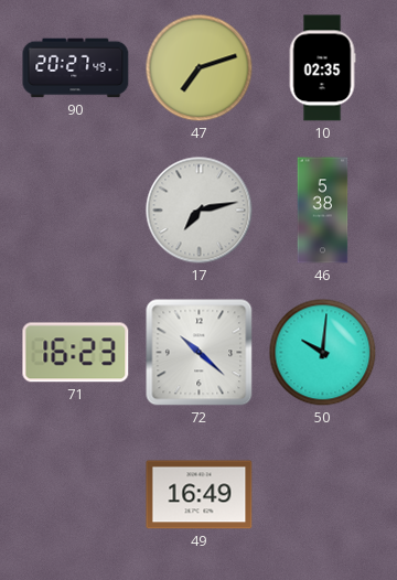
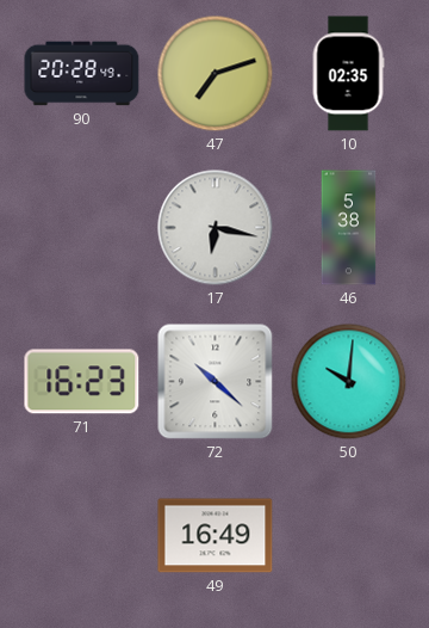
90: 20:27 -> 20:28 (82, 74)
17: 7:13 -> 6:17 (216, 228)
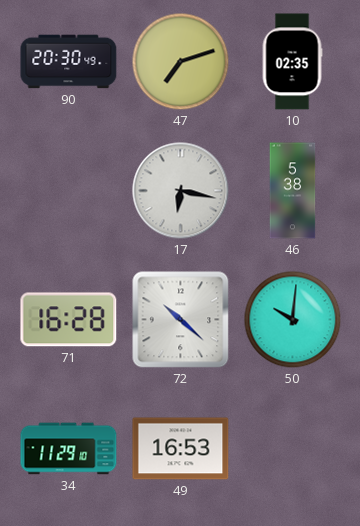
90: 20:28 -> 20:30 (69, 62)
71: 16:23 -> 16:28 (69, 320)
34: none -> 11:29 (69, 449)
49: 16:49 -> 16:53 (181, 449)
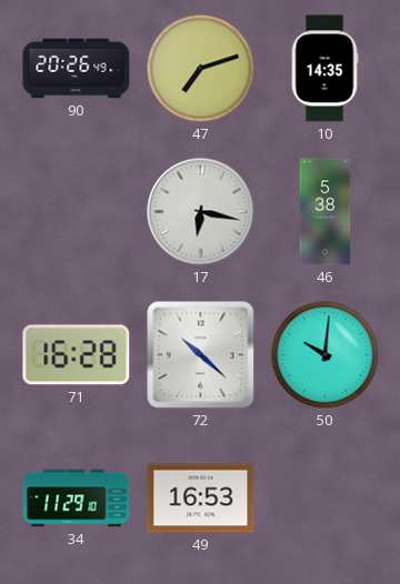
90: 20:30 -> 20:26 (77, 69)
10: 02:35 -> 14:35 (324, 69)
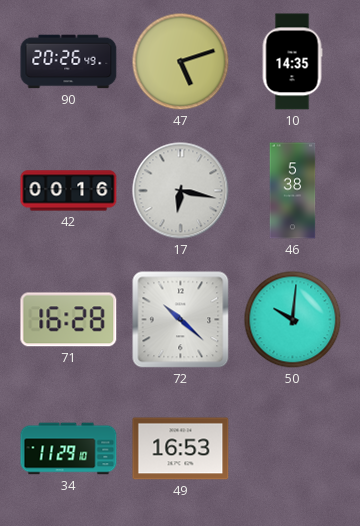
47: 7:12 -> 5:12 (181, 62)
42: none -> 00:16 (69, 191)
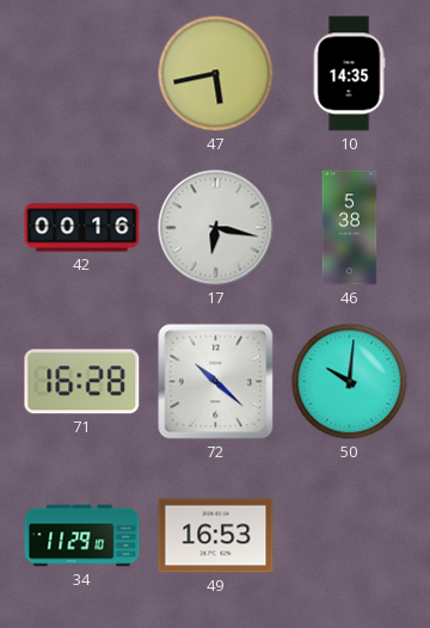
90: 20:26 -> none (69, 62)
47: 5:12 -> 5:43 (216, 74)
